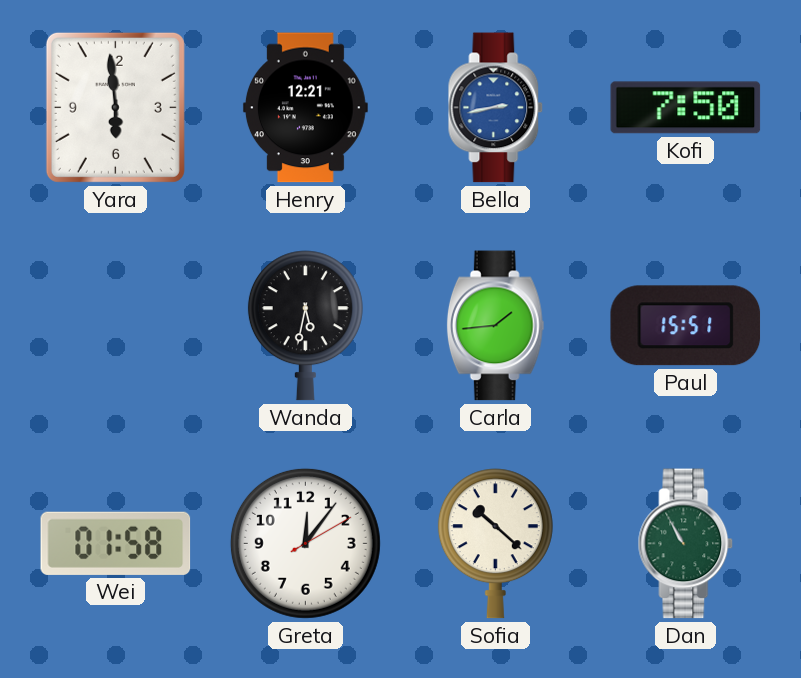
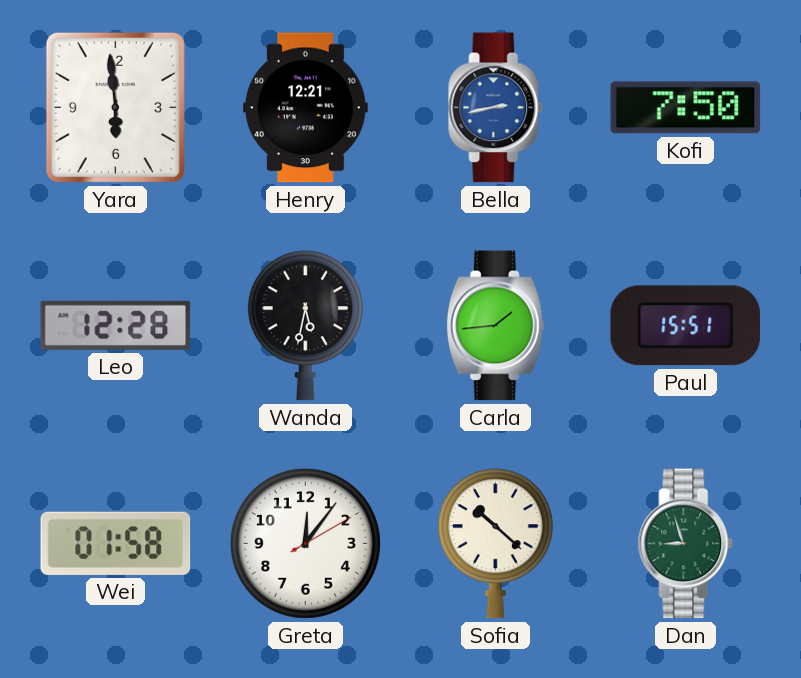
Leo: none -> 12:28 (116, 325)
Dan: 10:55 -> 8:57 (686, 544)
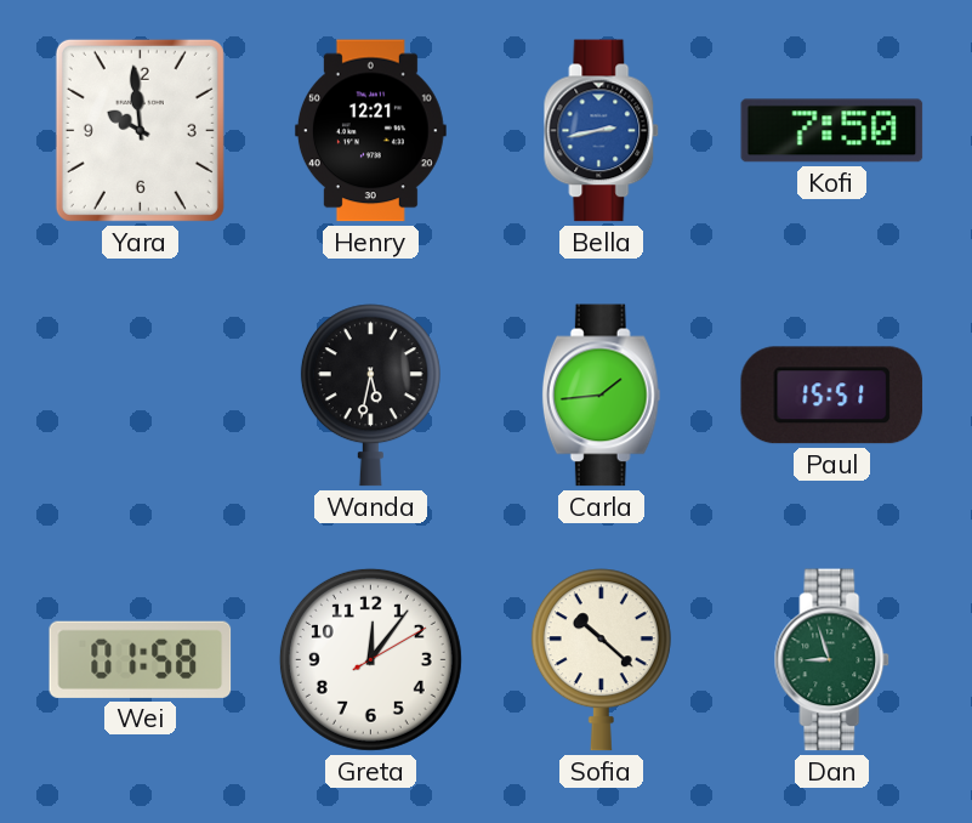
Yara: 5:59 -> 9:59 (140, 130)
Leo: 12:28 -> none (116, 325)
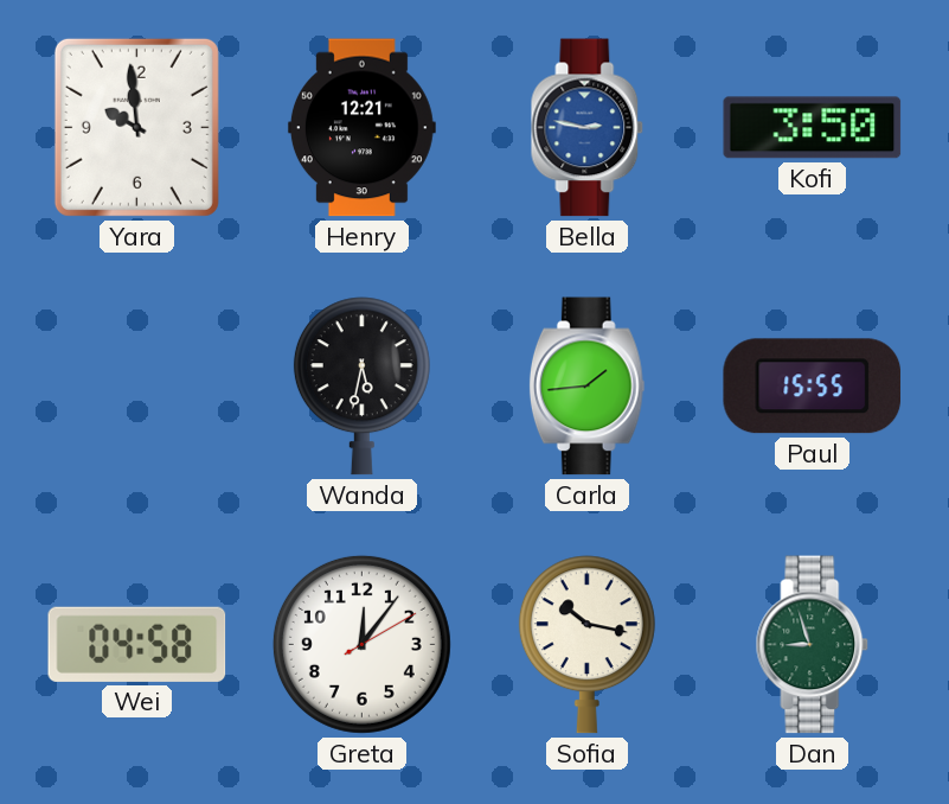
Bella: 2:43 -> 2:47 (588, 128)
Kofi: 7:50 -> 3:50 (813, 128)
Paul: 15:51 -> 15:55 (813, 387)
Wei: 01:58 -> 04:58 (137, 644)
Sofia: 10:22 -> 10:17 (586, 645)
